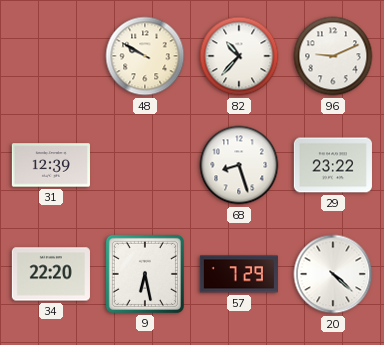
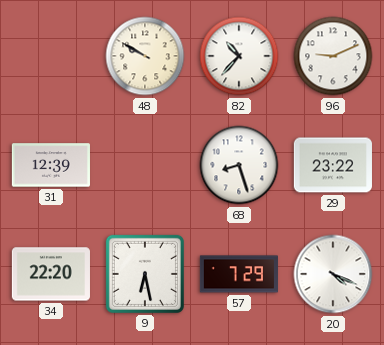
20: 4:22 -> 4:19 (333, 274)
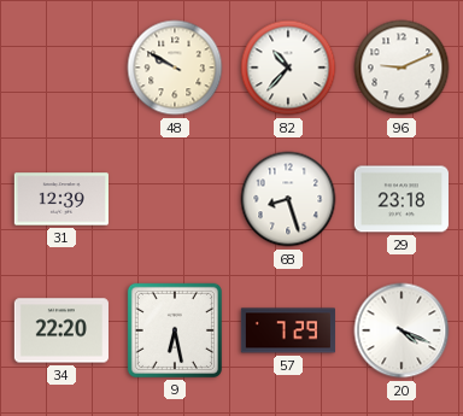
29: 23:22 -> 23:18 (402, 199)
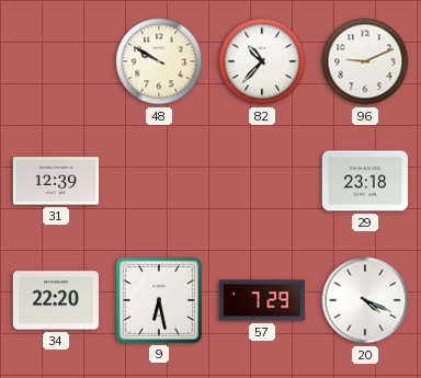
68: 8:27 -> none (288, 199)
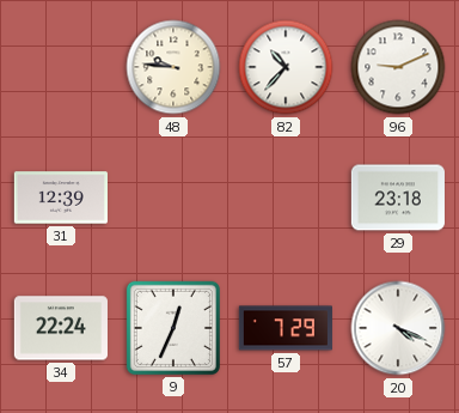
48: 9:50 -> 9:46 (173, 67)
34: 22:20 -> 22:24 (61, 328)
9: 6:28 -> 12:34 (173, 328)
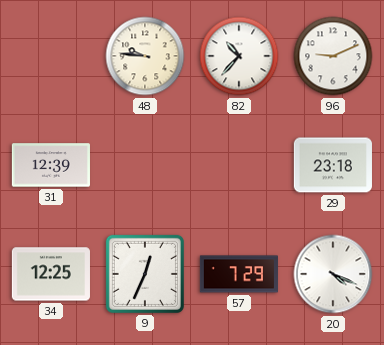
34: 22:24 -> 12:25 (51, 274)
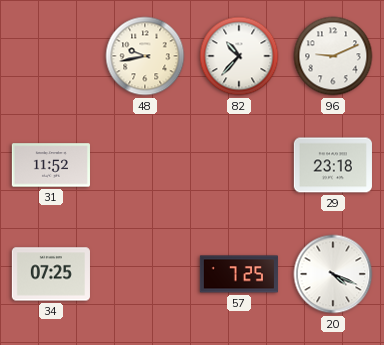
48: 9:46 -> 9:43 (145, 56)
31: 12:39 -> 11:52 (51, 165)
34: 12:25 -> 07:25 (51, 274)
9: 12:34 -> none (145, 274)
57: 7:29 -> 7:25 (239, 274)
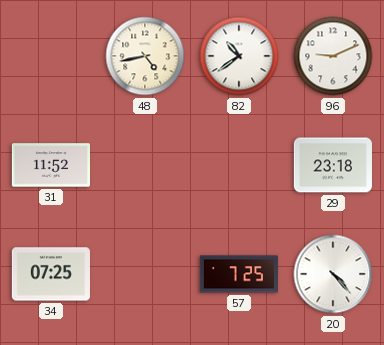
48: 9:43 -> 4:43 (145, 56)
82: 10:37 -> 10:39 (239, 56)
20: 4:19 -> 4:23 (333, 274)
